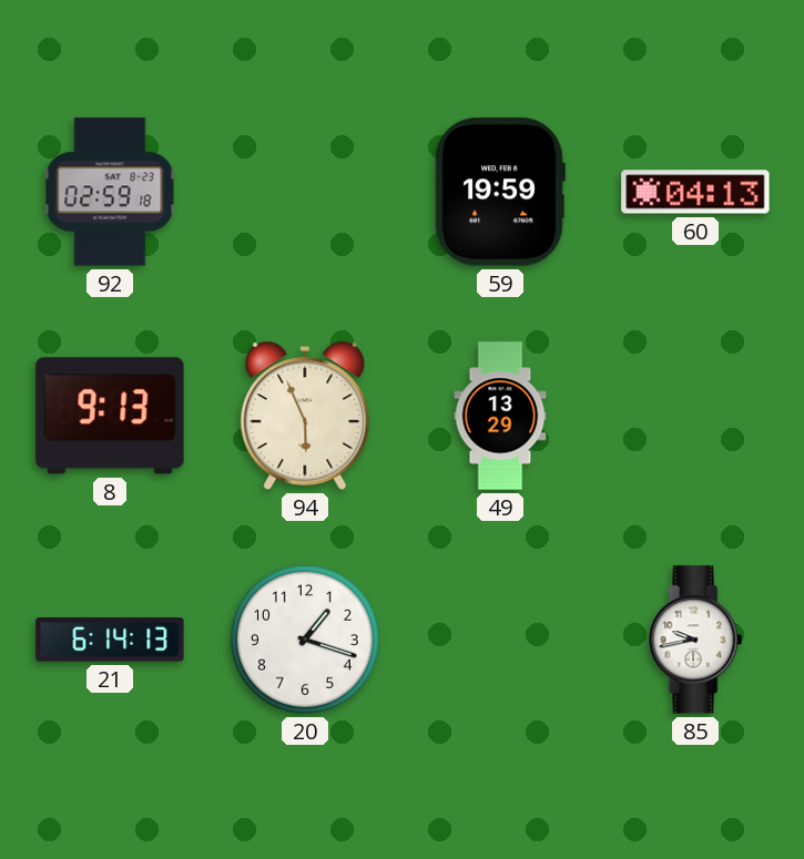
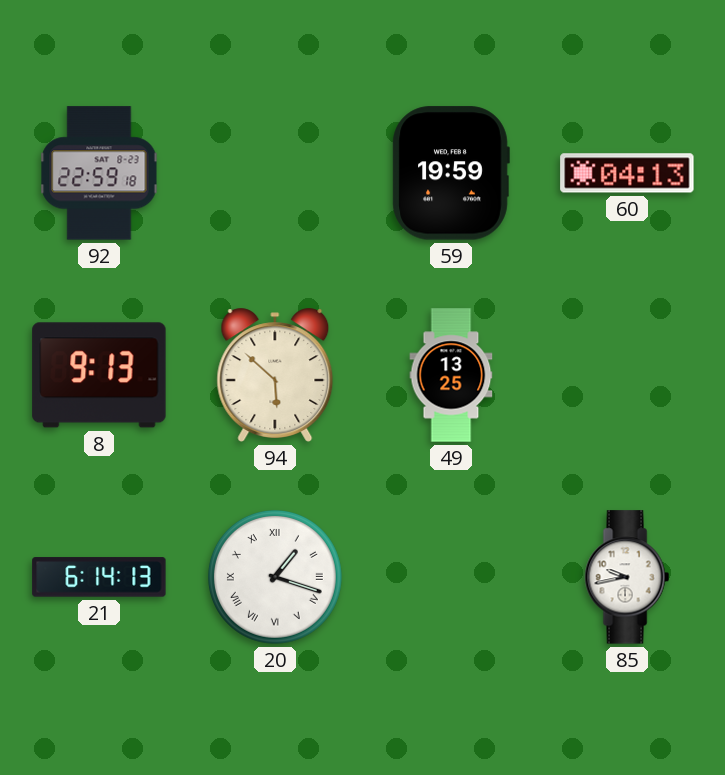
92: 02:59 -> 22:59 (99, 173)
94: 5:56 -> 5:52 (275, 375)
49: 13:29 -> 13:25 (451, 375)
20 numerals: Arabic -> Roman (275, 577)
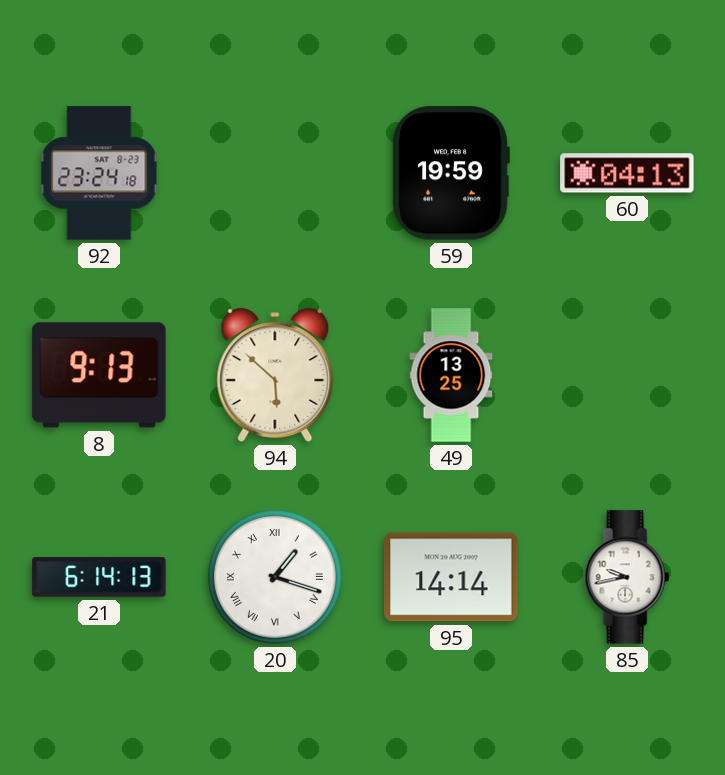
92: 22:59 -> 23:24 (99, 173)
95: none -> 14:14 (451, 577)
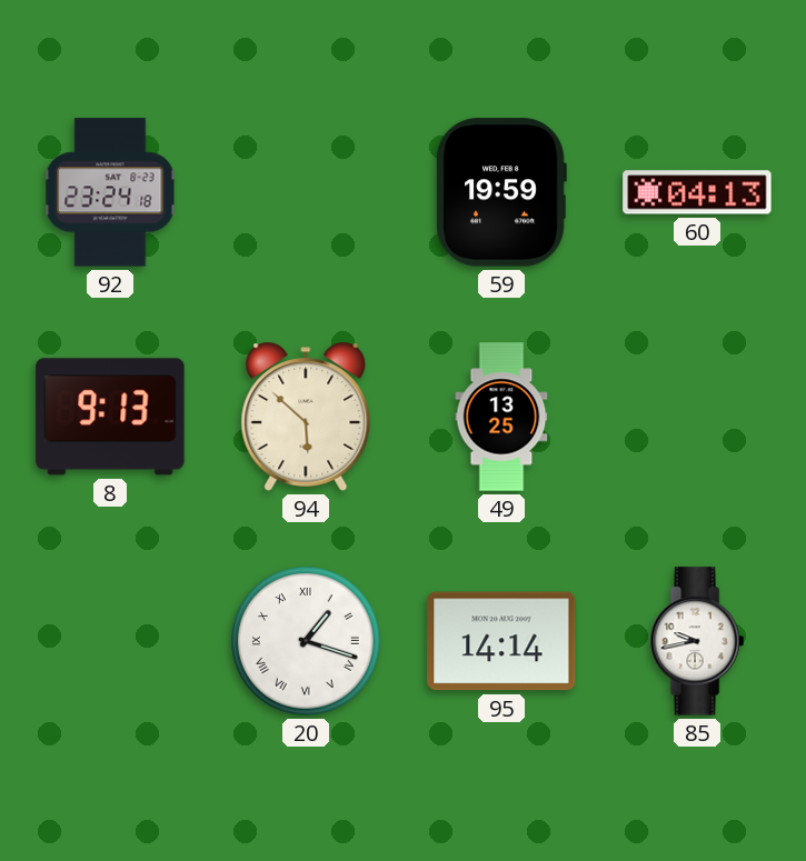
21: 6:14 -> none (99, 577)
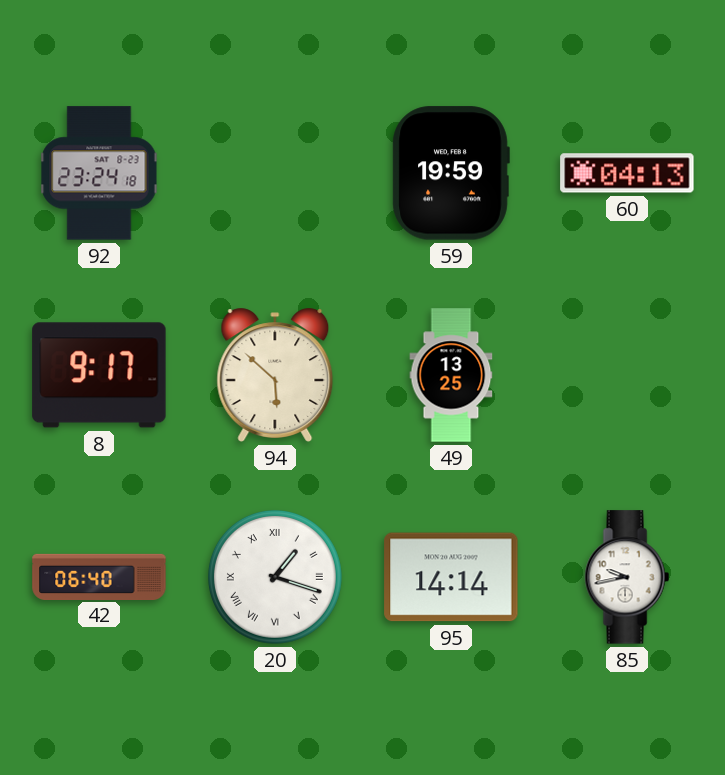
8: 9:13 -> 9:17 (99, 375)
42: none -> 06:40 (99, 576)
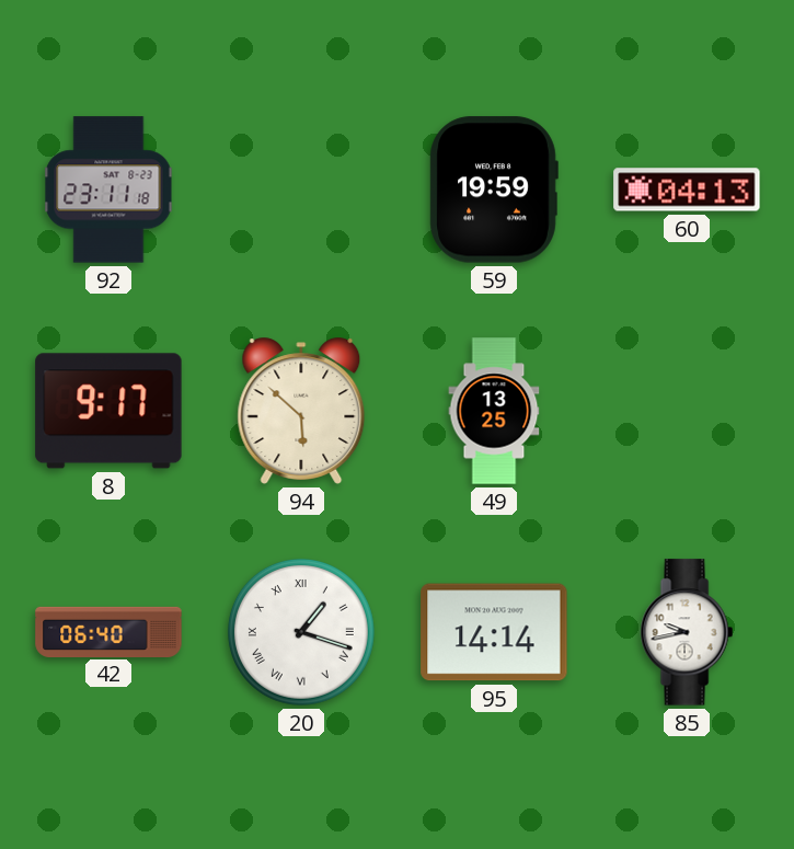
92: 23:24 -> 23:11 (108, 190)
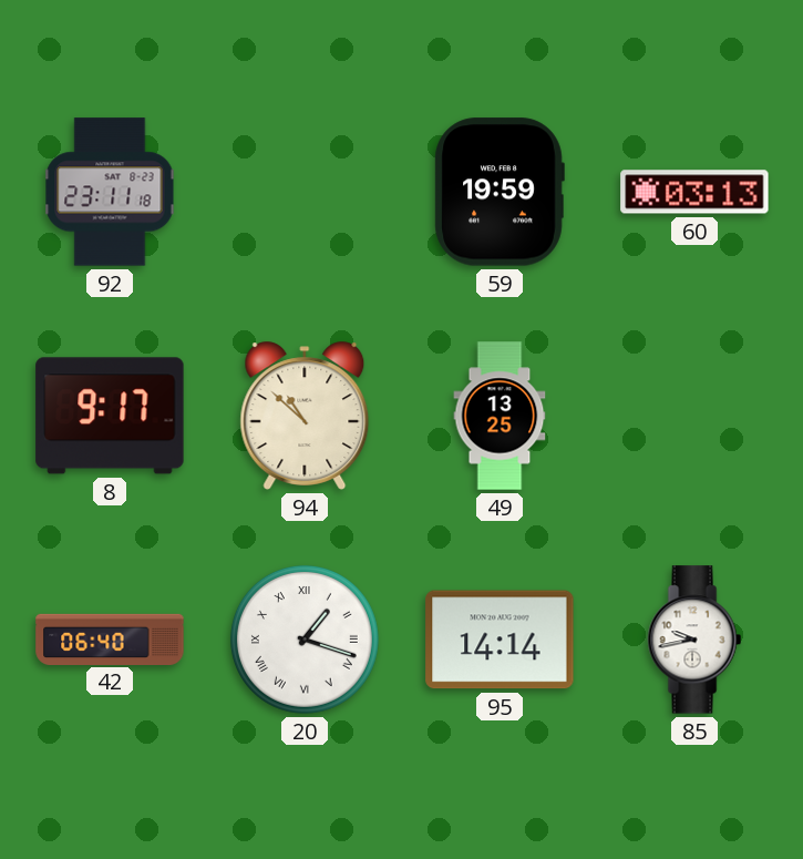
60: 04:13 -> 03:13 (694, 192)
94: 5:52 -> 10:52 (305, 416)
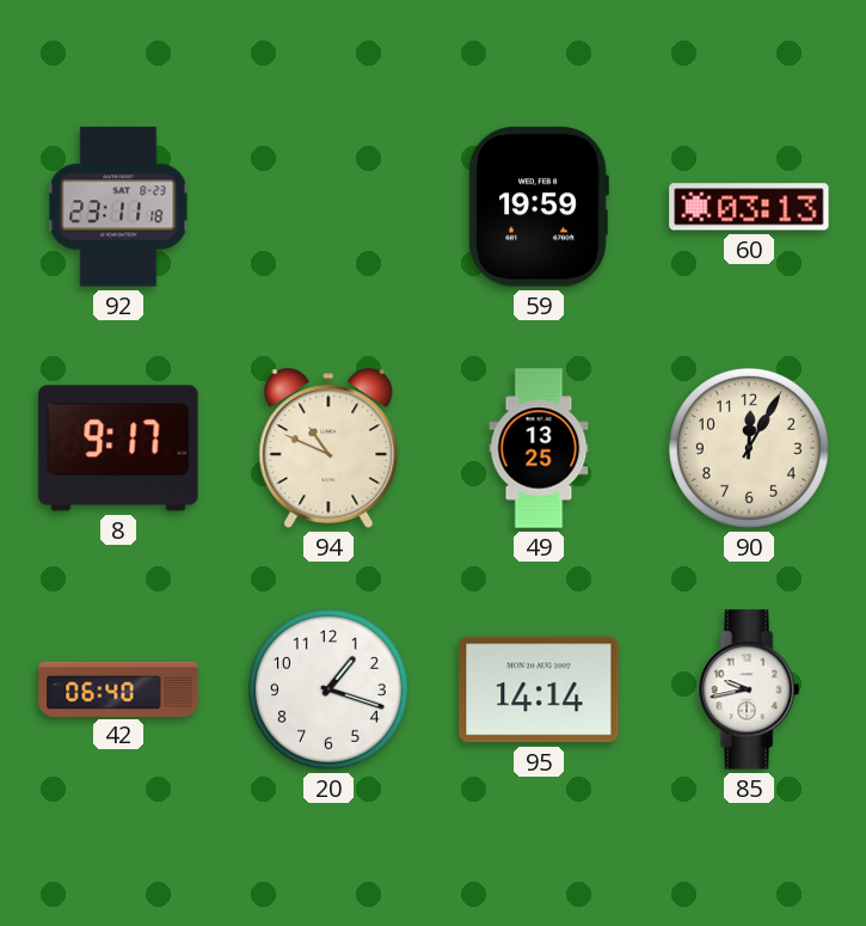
94: 10:52 -> 10:49 (328, 448)
90: none -> 12:05 (749, 448)
20 numerals: Roman -> Arabic (328, 689)
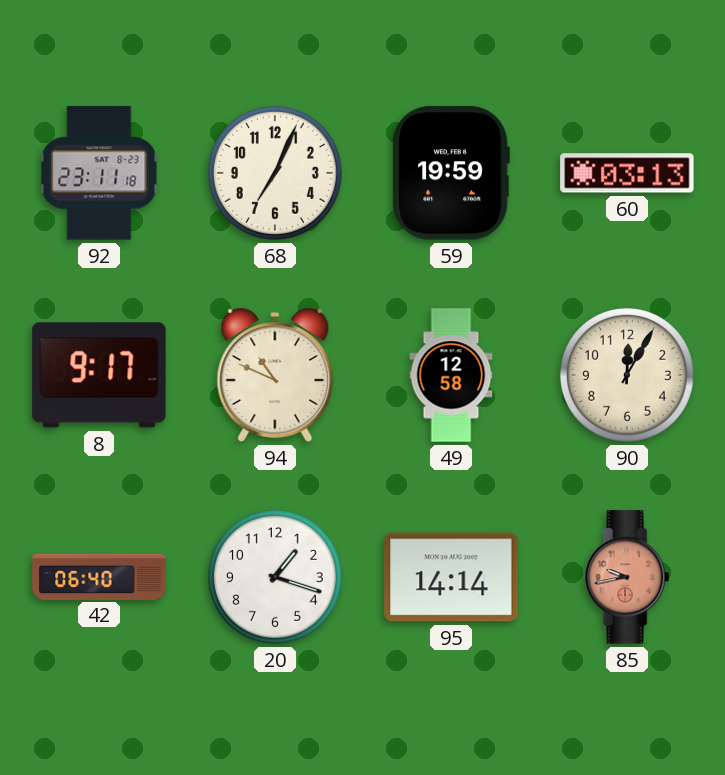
68: none -> 7:04 (275, 173)
49: 13:25 -> 12:58 (451, 375)
85 dial: white -> salmon (627, 577)
